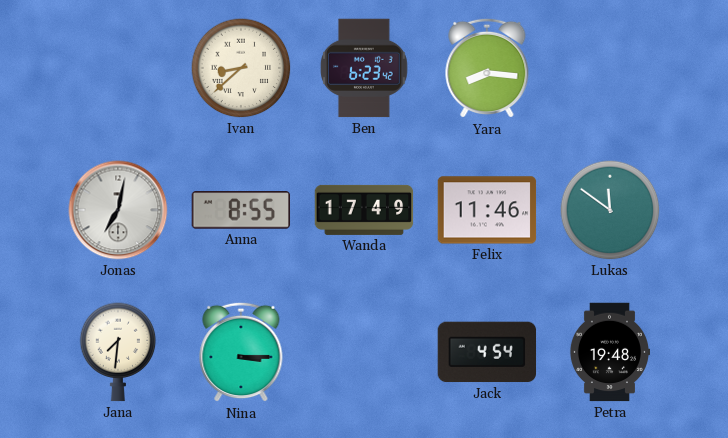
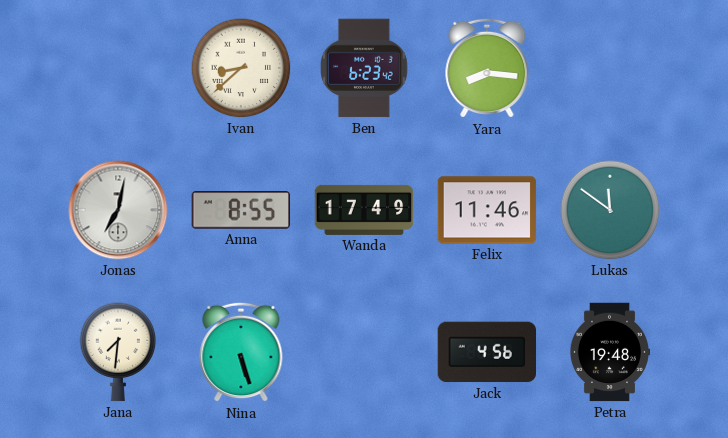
Nina: 3:15 -> 5:27 (241, 352)
Jack: 4:54 -> 4:56 (487, 352)
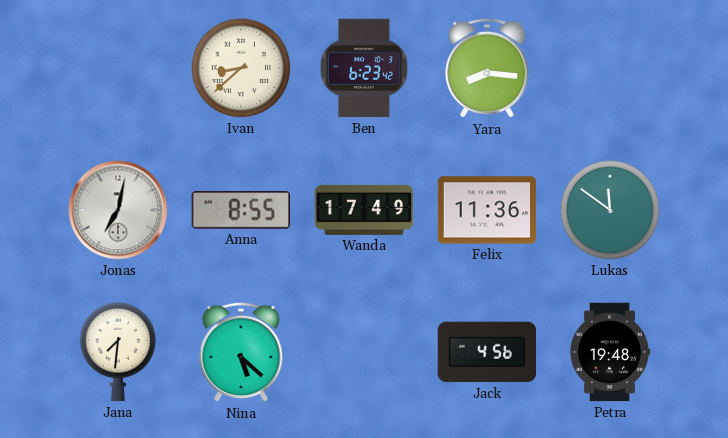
Felix: 11:46 -> 11:36 (487, 210)
Nina: 5:27 -> 5:22 (241, 352)
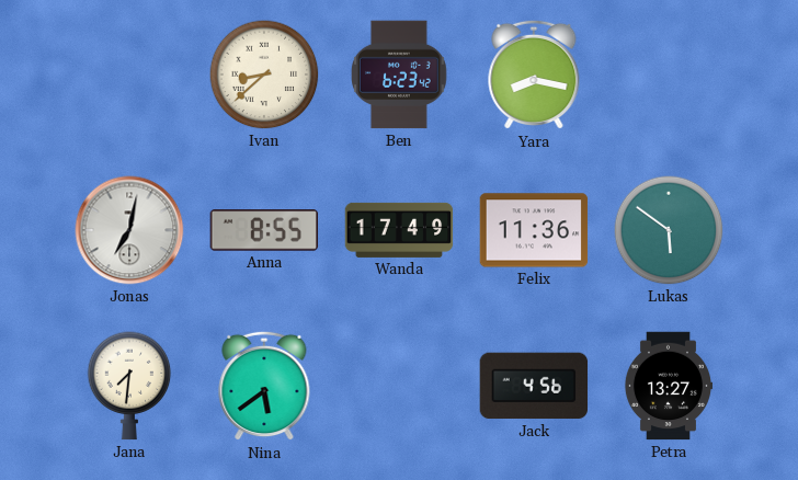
Yara: 8:16 -> 8:17 (534, 75)
Lukas: 11:51 -> 5:51 (669, 230)
Nina: 5:22 -> 5:39 (264, 386)
Petra: 19:48 -> 13:27 (668, 386)
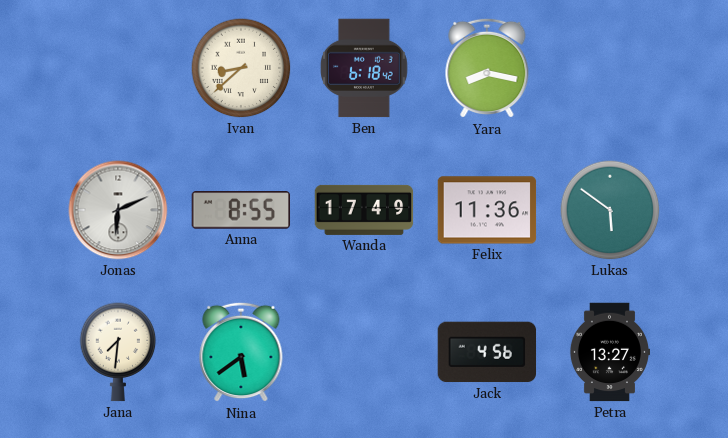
Ben: 6:23 -> 6:18 (364, 68)
Jonas: 7:02 -> 6:11 (118, 210)
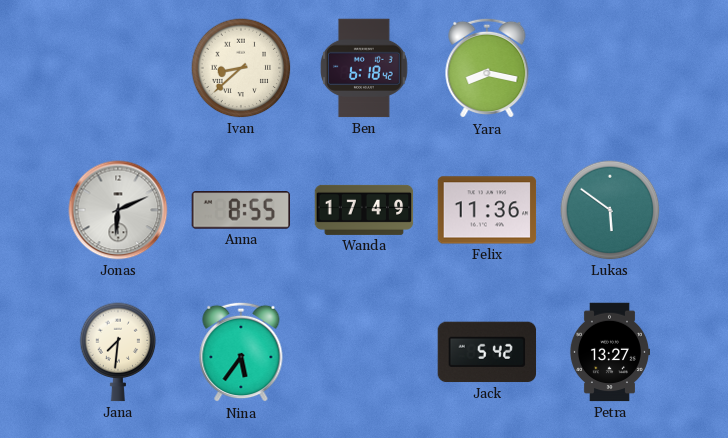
Nina: 5:39 -> 5:36 (241, 352)
Jack: 4:56 -> 5:42 (487, 352)
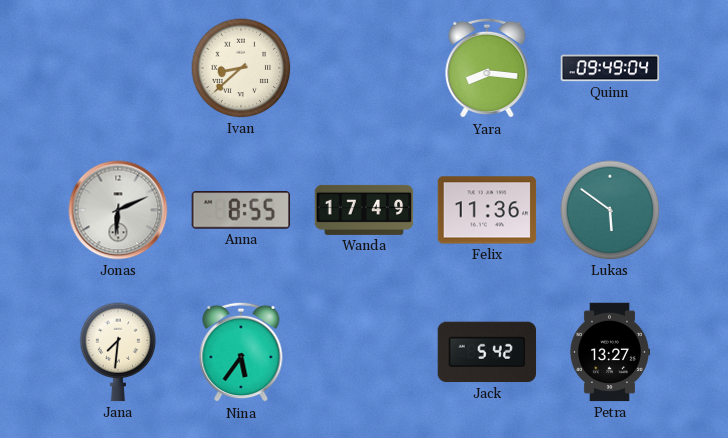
Ben: 6:18 -> none (364, 68)
Yara: 8:17 -> 8:16 (487, 68)
Quinn: none -> 09:49 (610, 68)
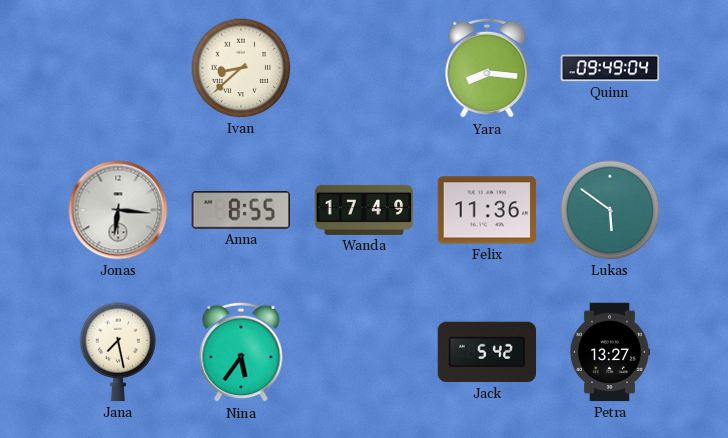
Jonas: 6:11 -> 6:16 (118, 210)
Jana: 7:31 -> 7:28 (118, 352)
